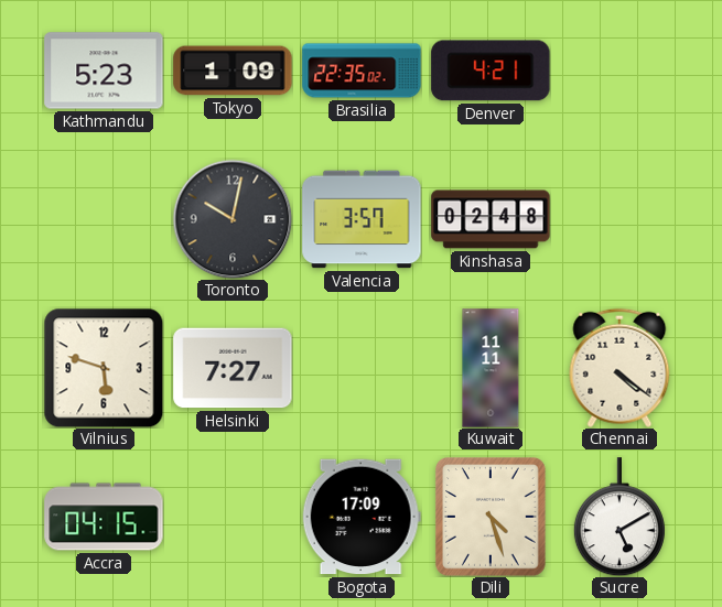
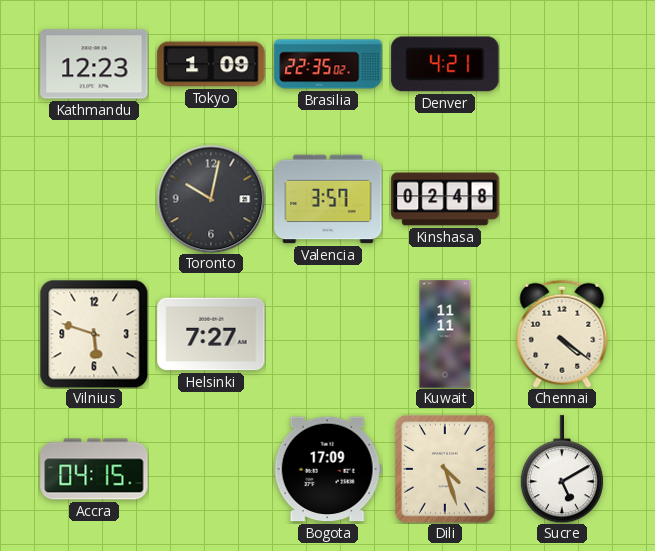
Kathmandu: 5:23 -> 12:23 (94, 64)
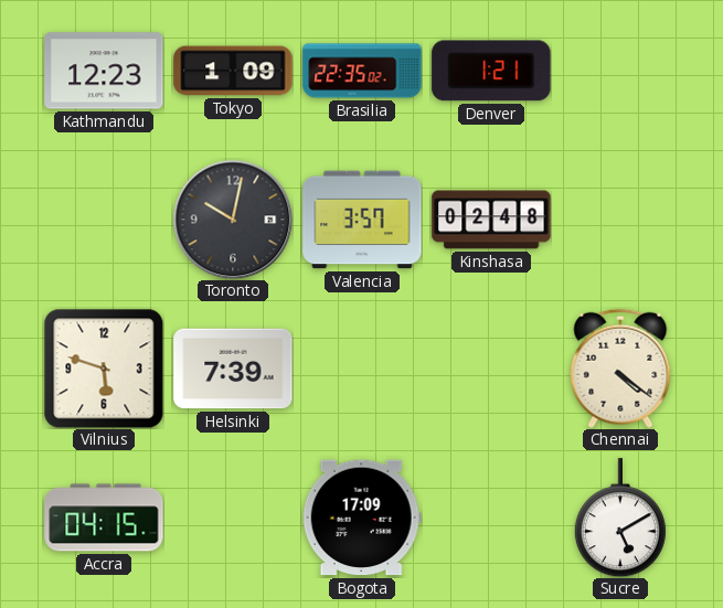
Denver: 4:21 -> 1:21 (491, 71)
Helsinki: 7:27 -> 7:39 (233, 369)
Kuwait: 11:11 -> none (445, 334)
Dili: 4:27 -> none (445, 469)
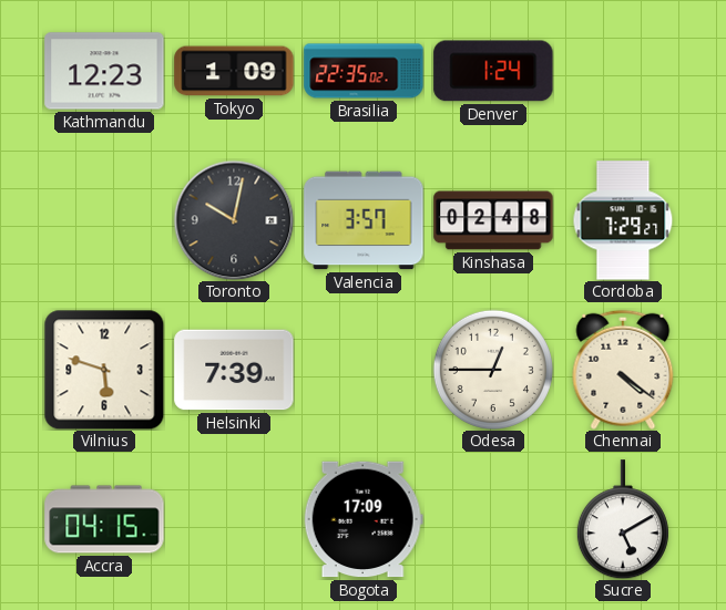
Denver: 1:21 -> 1:24 (493, 71)
Cordoba: none -> 7:29 (623, 220)
Odesa: none -> 12:45 (493, 370)
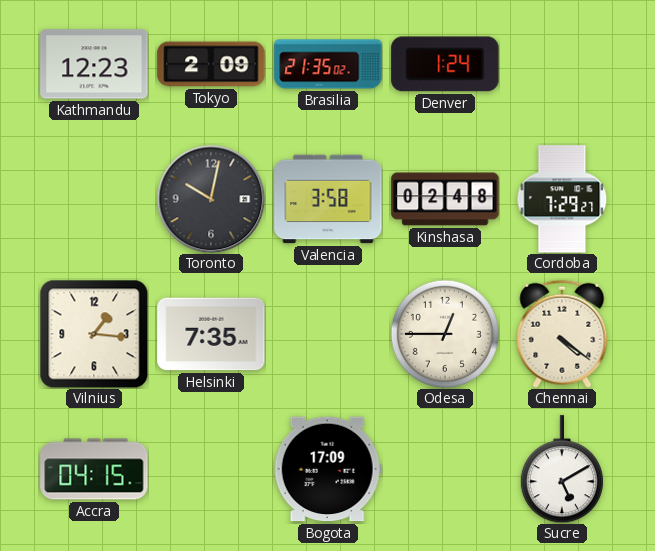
Tokyo: 1:09 -> 2:09 (211, 64)
Brasilia: 22:35 -> 21:35 (328, 64)
Valencia: 3:57 -> 3:58 (328, 199)
Vilnius: 5:48 -> 1:16 (94, 334)
Helsinki: 7:39 -> 7:35 (211, 334)
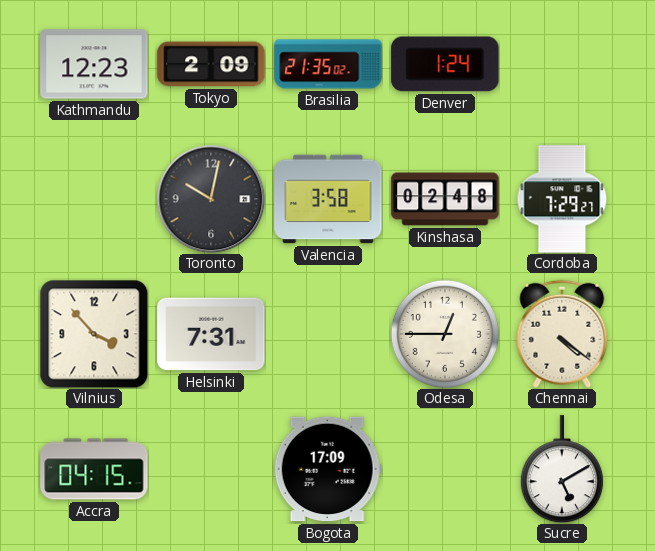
Vilnius: 1:16 -> 3:53 (94, 334)
Helsinki: 7:35 -> 7:31 (211, 334)
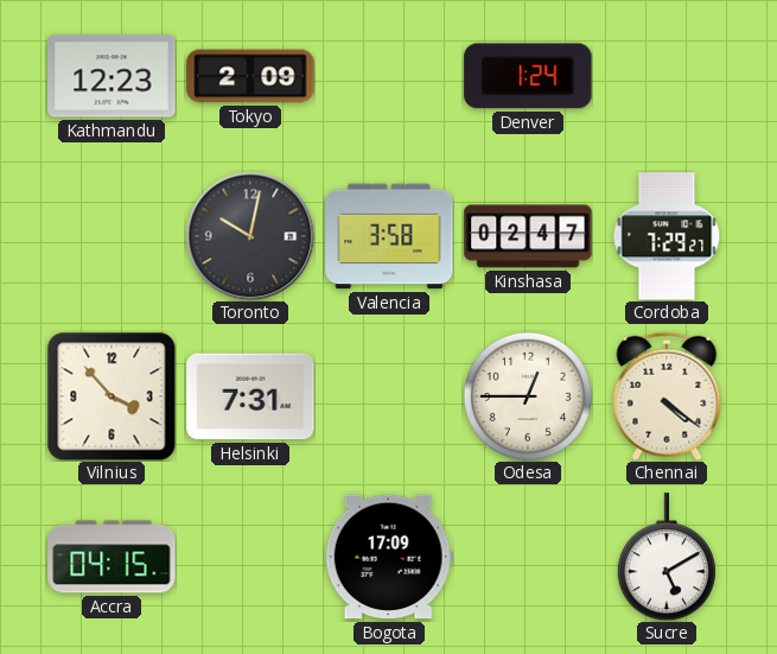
Brasilia: 21:35 -> none (328, 64)
Kinshasa: 02:48 -> 02:47 (528, 236)
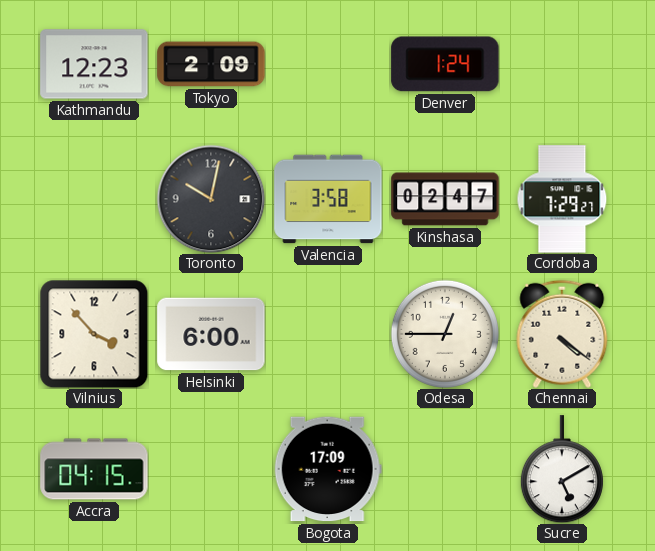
Helsinki: 7:31 -> 6:00 (211, 334)
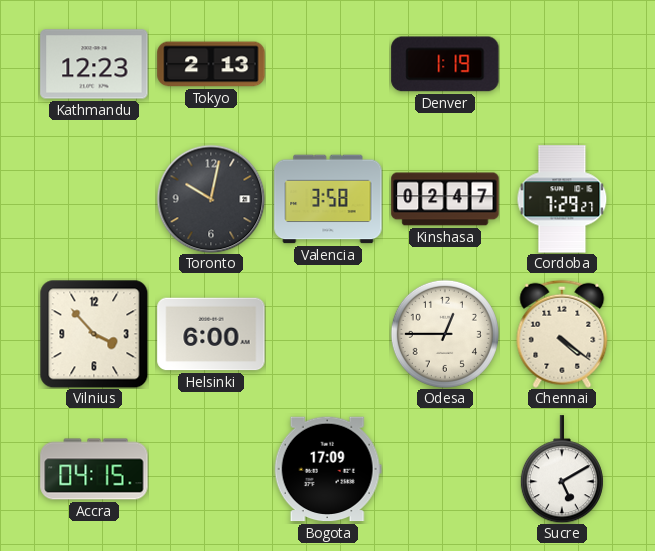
Tokyo: 2:09 -> 2:13 (211, 64)
Denver: 1:24 -> 1:19 (445, 64)
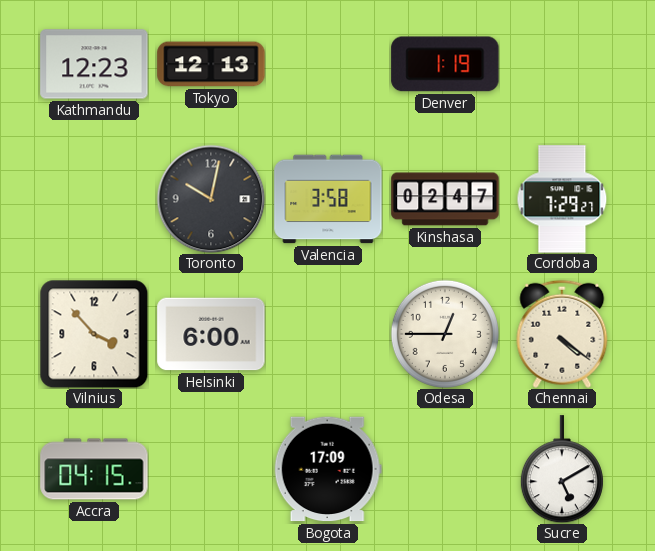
Tokyo: 2:13 -> 12:13 (211, 64)
